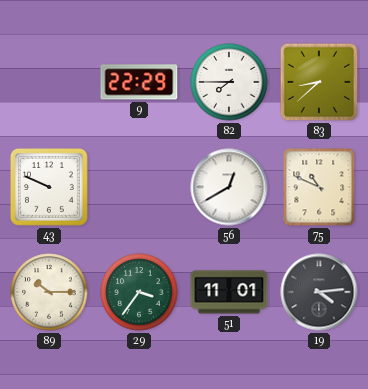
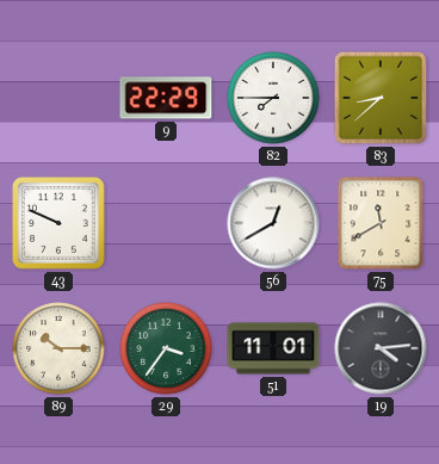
75: 10:49 -> 11:40 (381, 223)
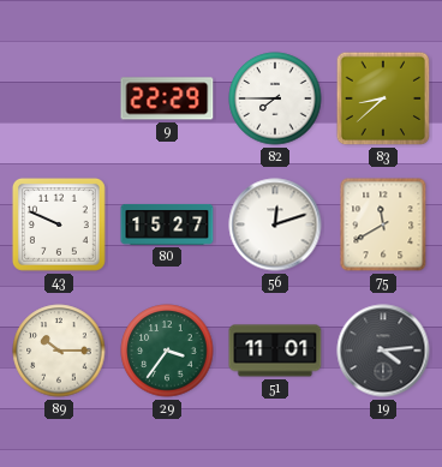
80: none -> 15:27 (167, 224)
56: 12:40 -> 12:12 (275, 224)
